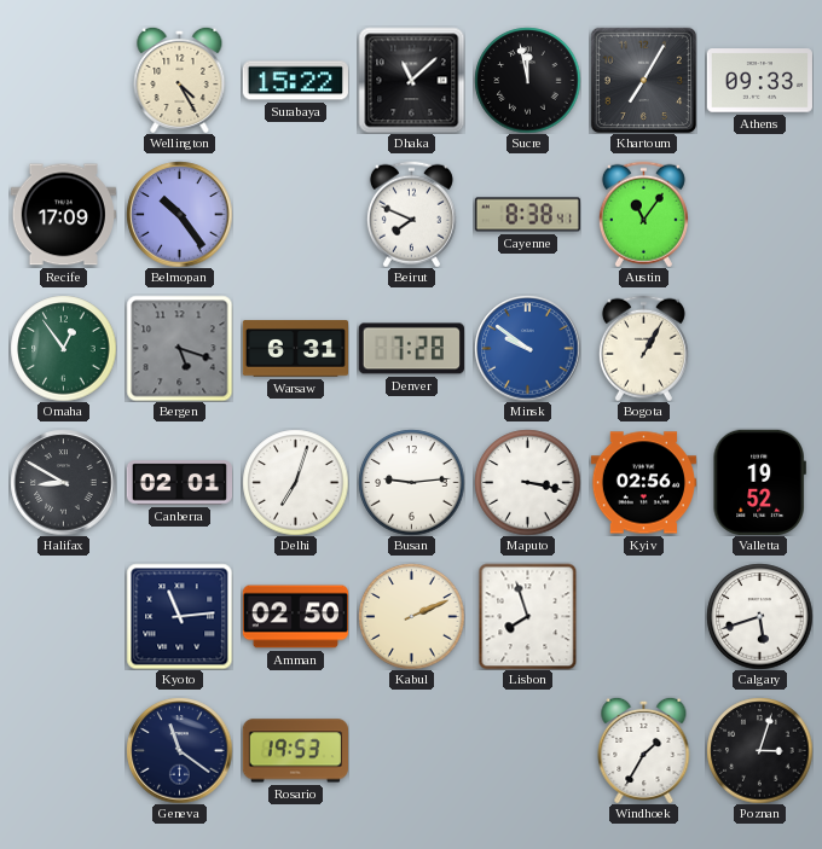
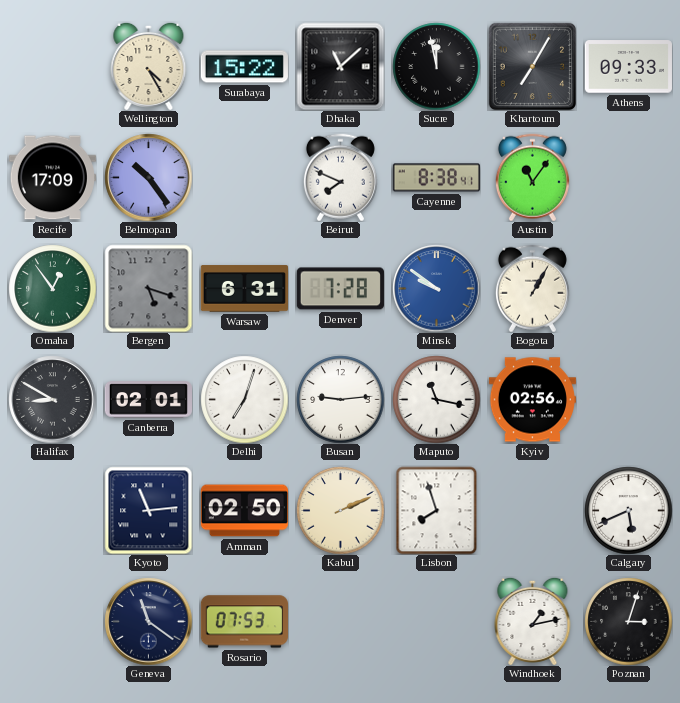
Maputo: 3:17 -> 11:17 (436, 399)
Valletta: 19:52 -> none (759, 482)
Calgary: 5:42 -> 5:41 (628, 510)
Rosario: 19:53 -> 07:53 (244, 622)
Windhoek: 1:35 -> 1:13 (533, 621)
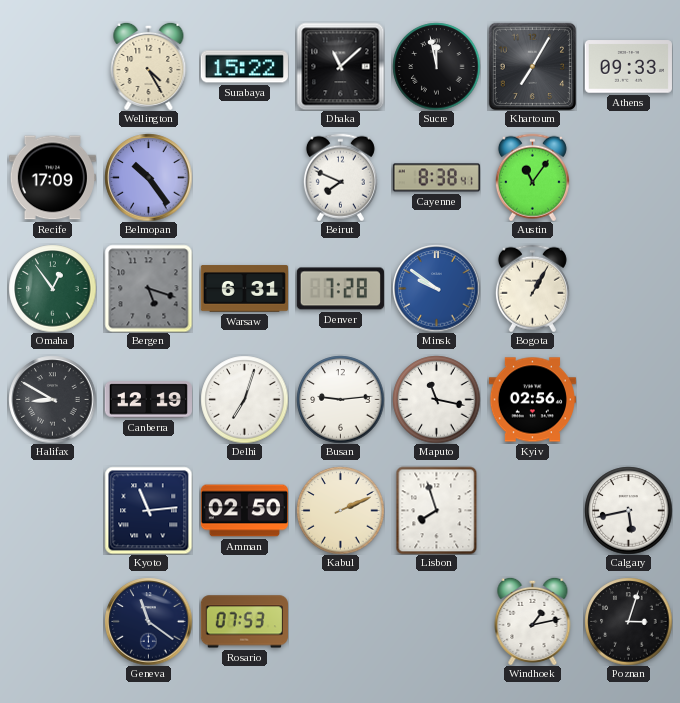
Canberra: 02:01 -> 12:19 (148, 400)
Calgary: 5:41 -> 5:43 (628, 510)
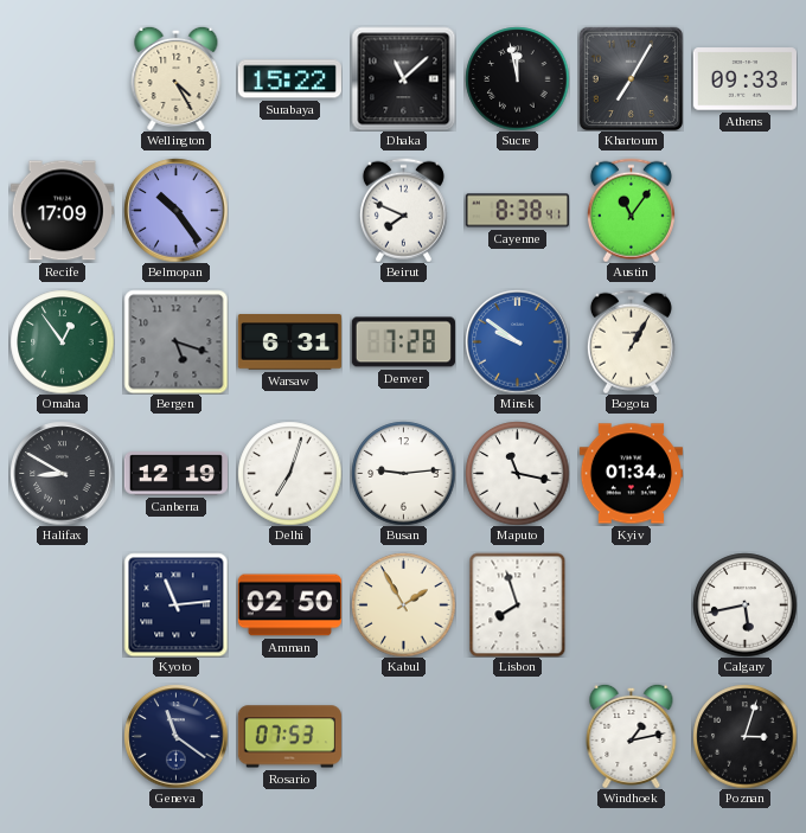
Kyiv: 02:56 -> 01:34 (631, 474)
Kabul: 2:11 -> 1:55 (403, 604)
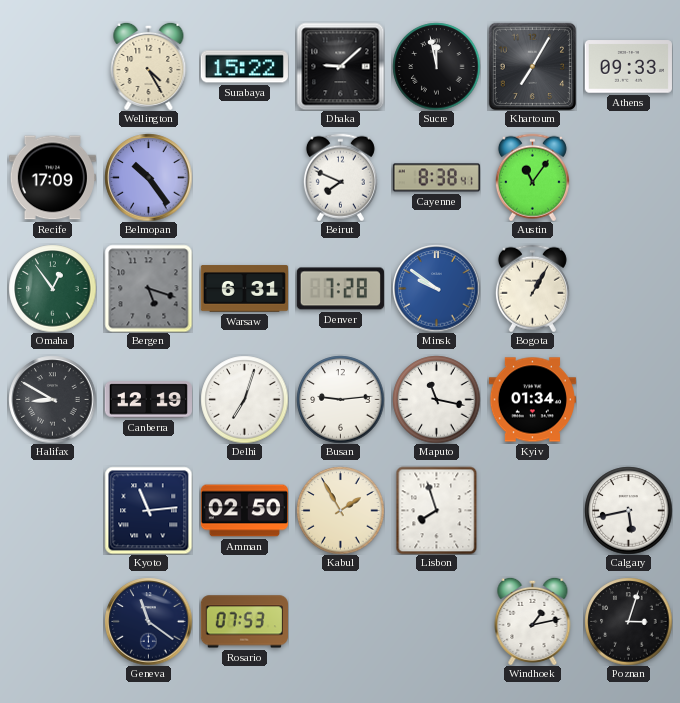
Dhaka: 11:08 -> 9:08 (340, 66)
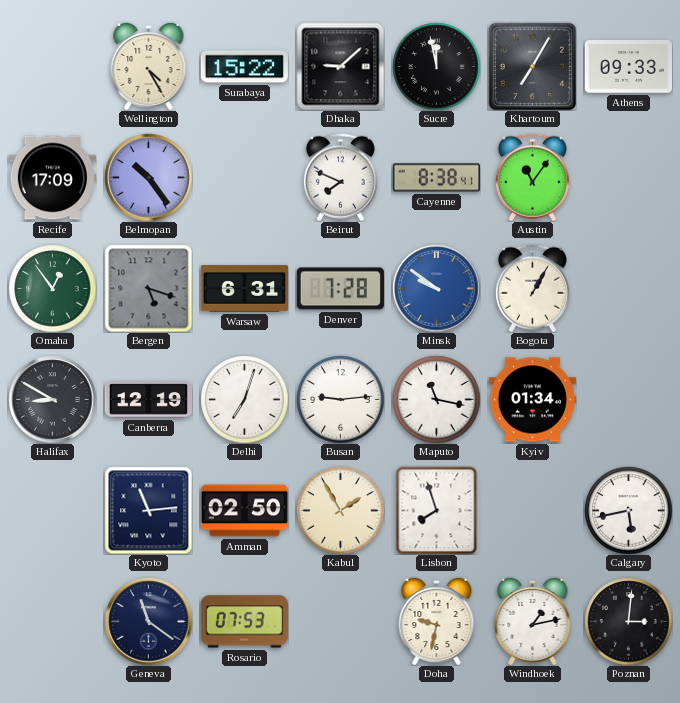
Doha: none -> 9:32 (437, 621)
Poznan: 3:03 -> 3:01 (628, 621)
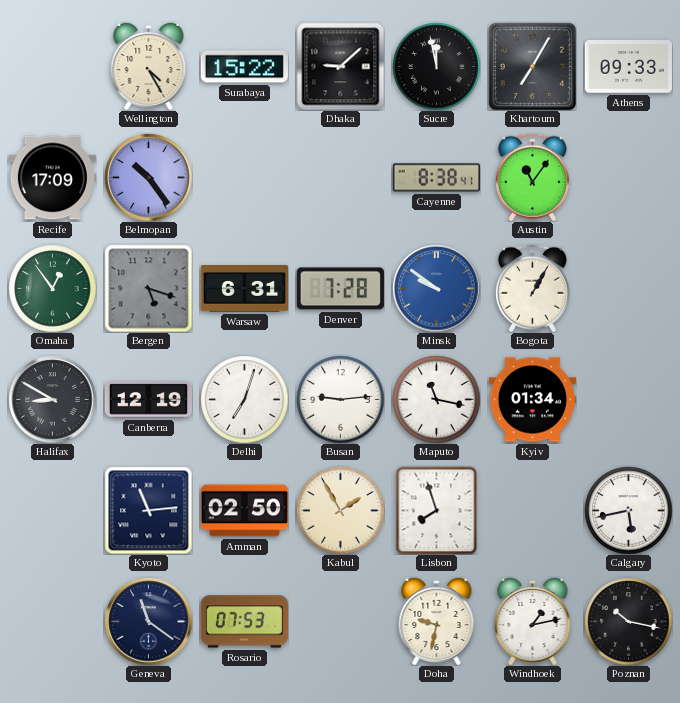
Beirut: 7:49 -> none (340, 177)
Poznan: 3:01 -> 10:17 (628, 621)
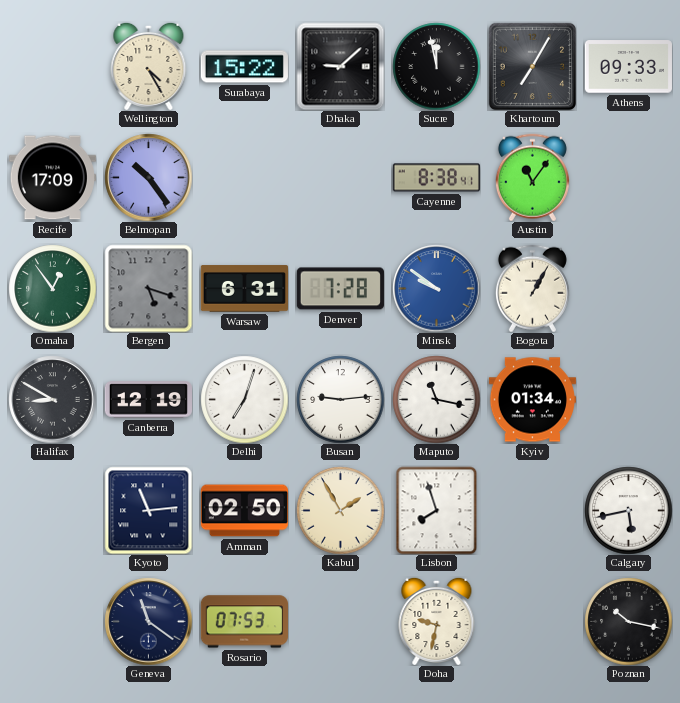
Windhoek: 1:13 -> none (533, 621)
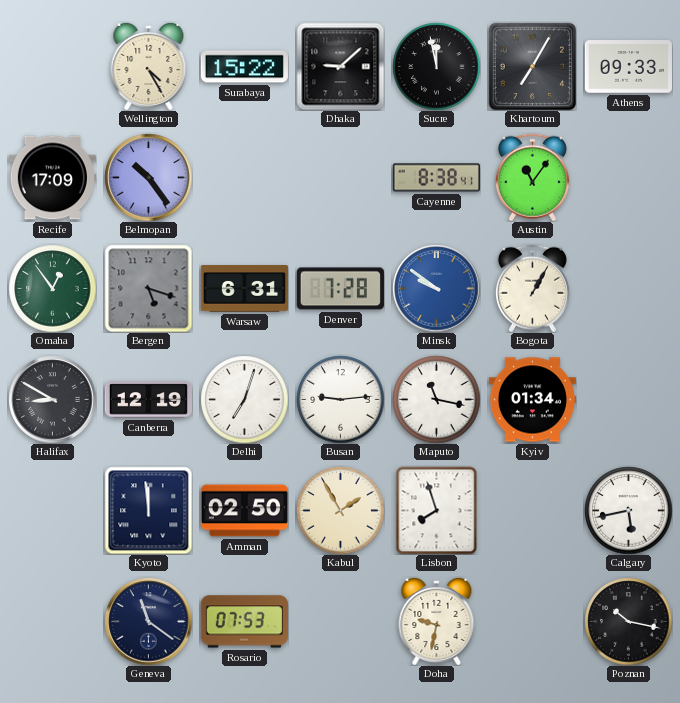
Kyoto: 11:14 -> 11:59 (148, 510)
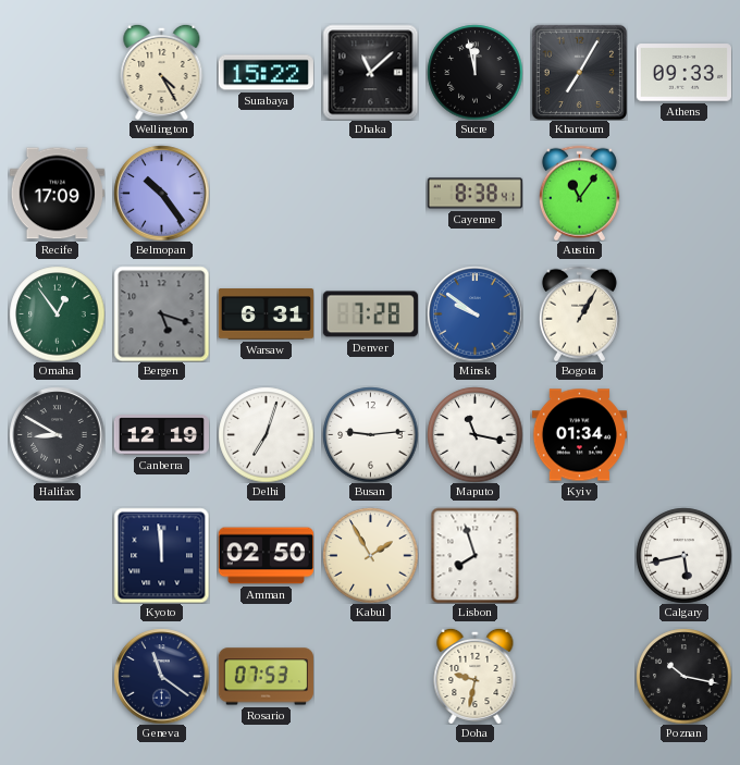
Dhaka: 9:08 -> 11:08 (370, 72)
